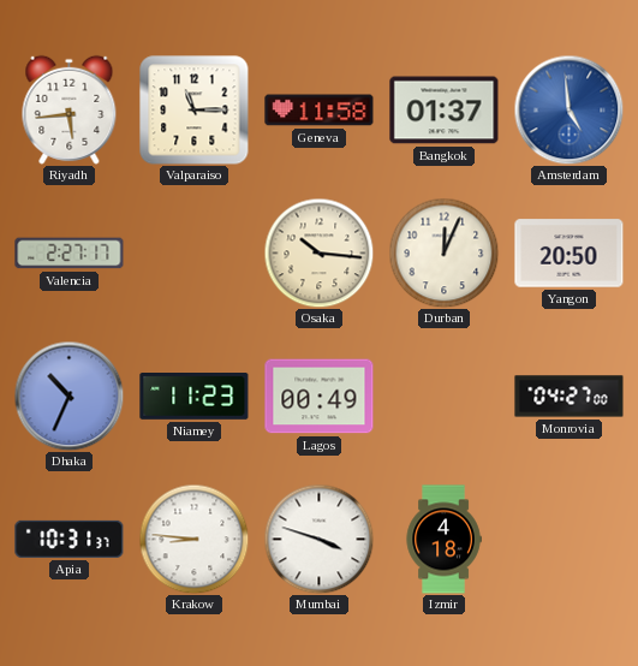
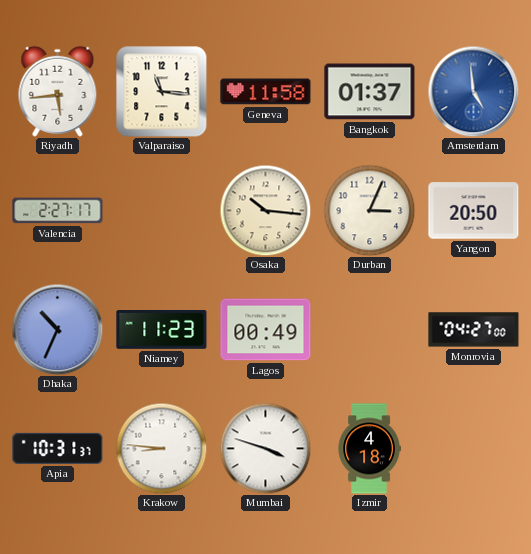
Valparaiso: 11:15 -> 11:16 (162, 92)
Durban: 12:04 -> 3:04 (369, 210)
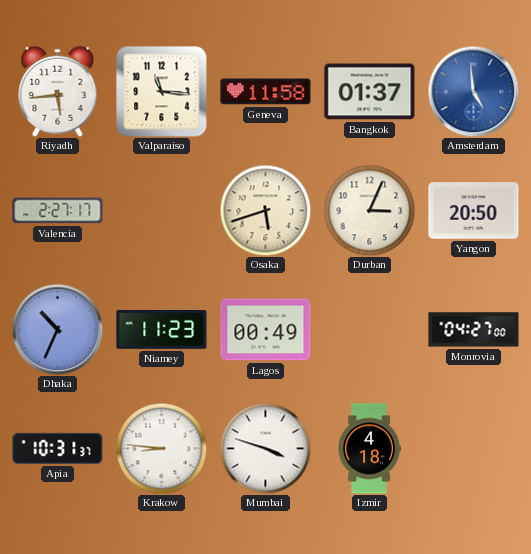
Osaka: 10:16 -> 5:42 (265, 210)
